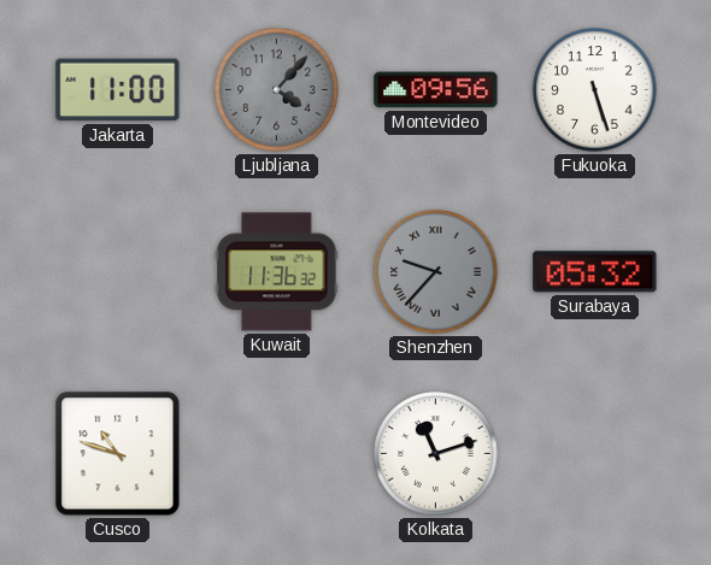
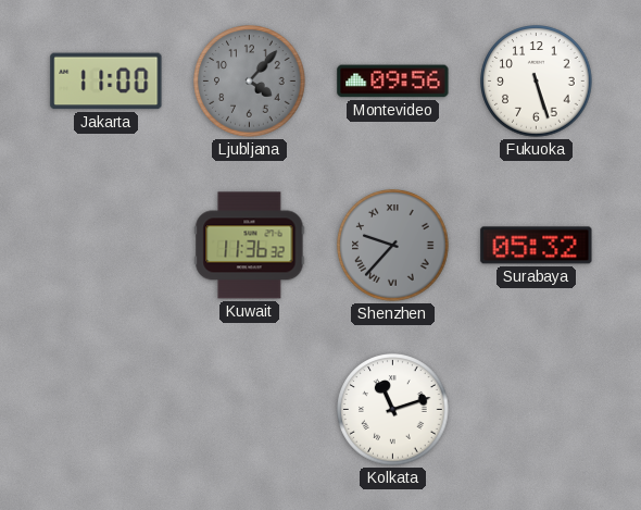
Cusco: 10:48 -> none (118, 454)
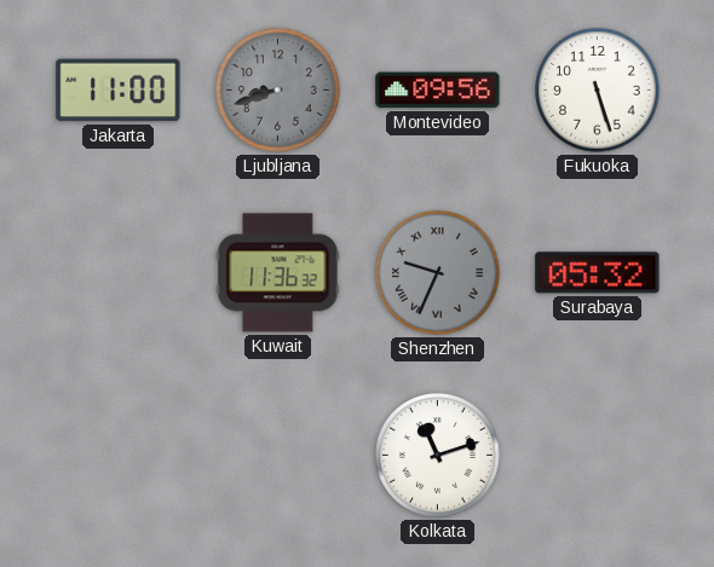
Ljubljana: 4:07 -> 8:42 (278, 91)
Shenzhen: 9:37 -> 9:34 (438, 273)
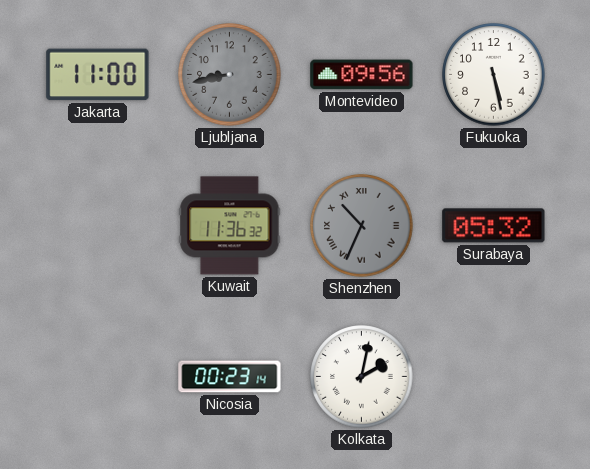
Ljubljana: 8:42 -> 8:43 (230, 75)
Fukuoka: 5:27 -> 5:28 (494, 75)
Shenzhen: 9:34 -> 10:34 (362, 226)
Nicosia: none -> 00:23 (230, 377)
Kolkata: 11:12 -> 2:02 (362, 377)
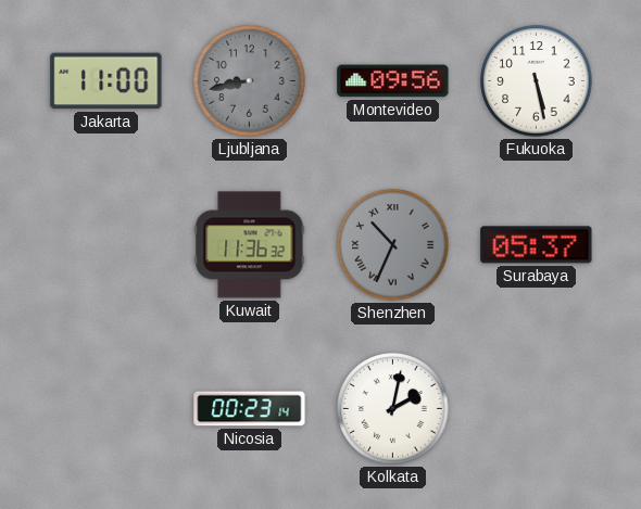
Surabaya: 05:32 -> 05:37 (537, 245)
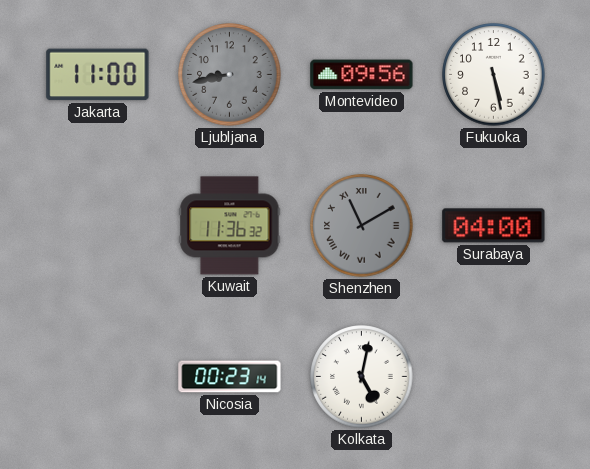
Shenzhen: 10:34 -> 11:10 (362, 226)
Surabaya: 05:37 -> 04:00 (494, 226)
Kolkata: 2:02 -> 5:02 (362, 377)
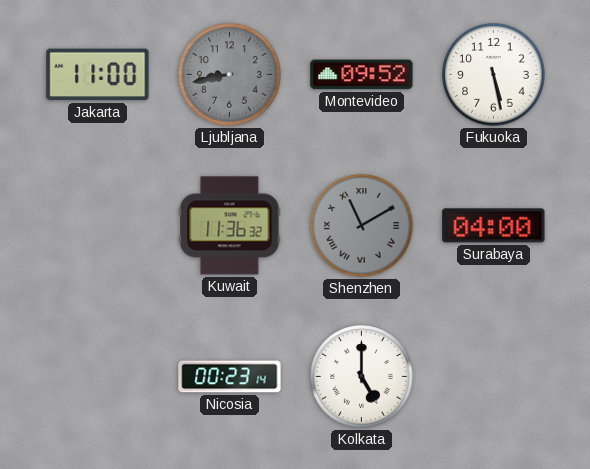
Montevideo: 09:56 -> 09:52 (362, 75)
Kolkata: 5:02 -> 5:00 (362, 377)
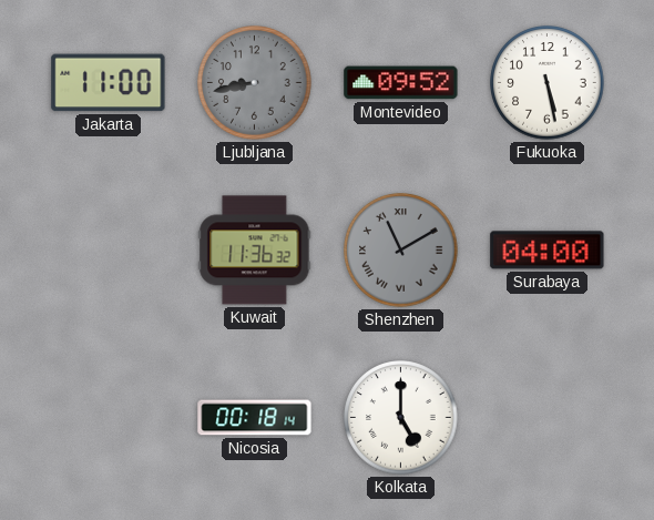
Nicosia: 00:23 -> 00:18 (255, 418)
